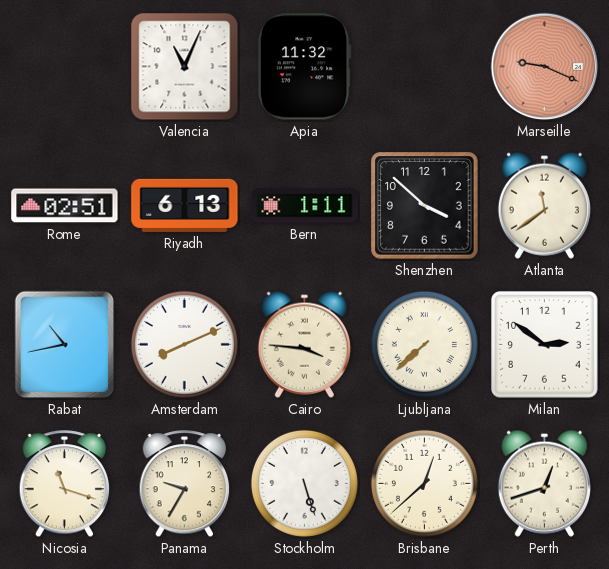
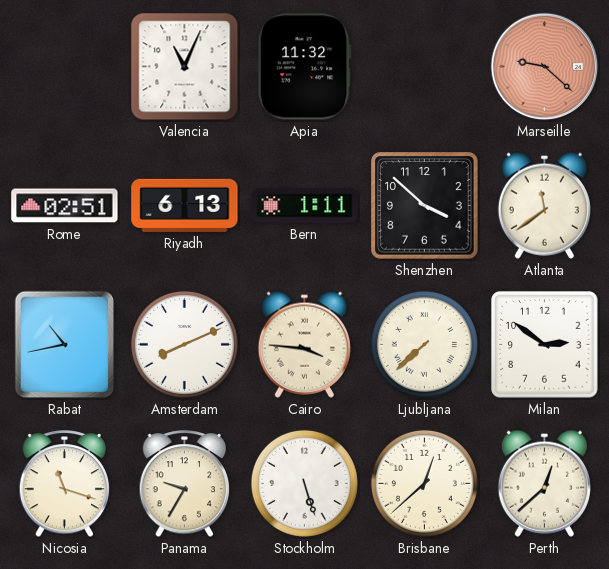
Marseille: 9:19 -> 9:22 (545, 67)
Perth: 12:42 -> 12:38 (544, 483)
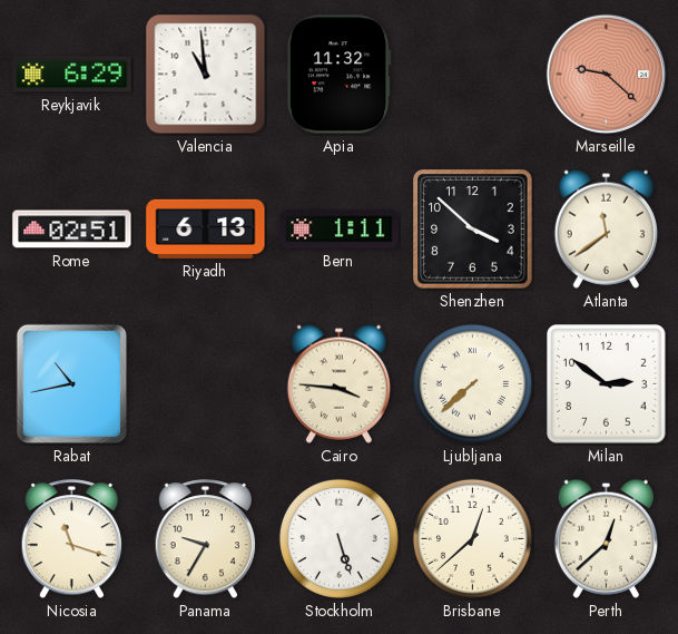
Reykjavik: none -> 6:29 (72, 75)
Valencia: 11:04 -> 10:59 (206, 75)
Amsterdam: 8:11 -> none (184, 344)
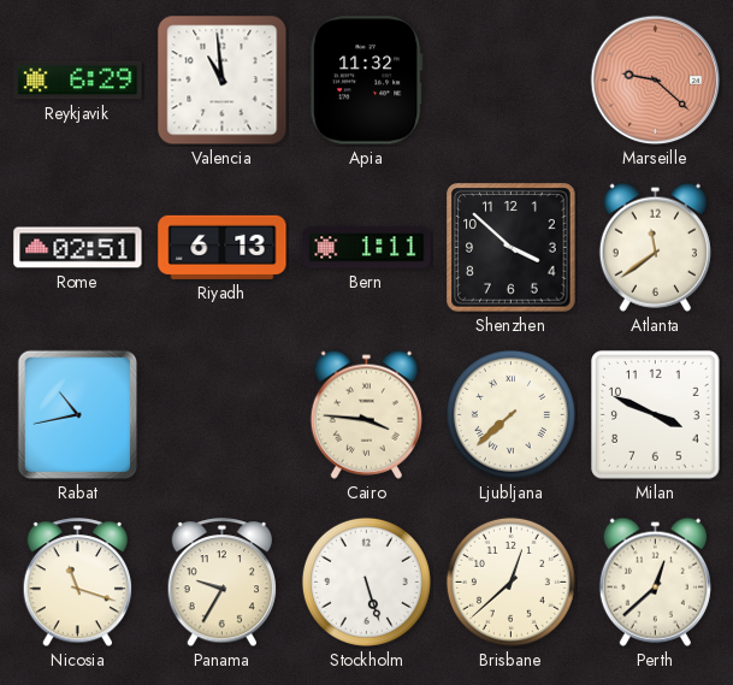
Milan: 2:51 -> 3:49 (656, 415)
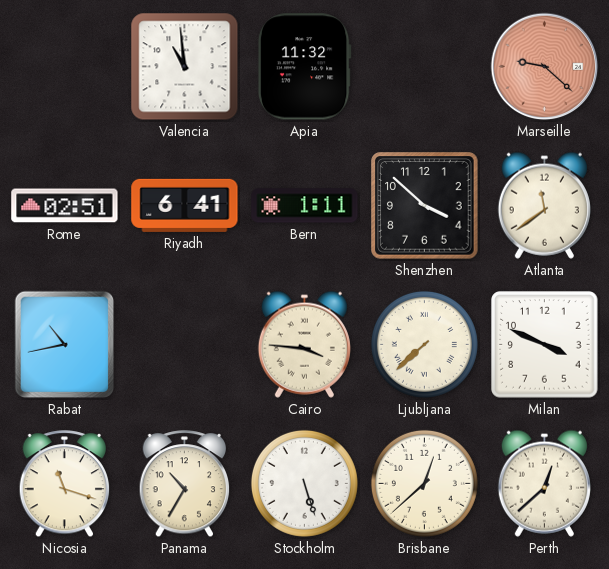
Reykjavik: 6:29 -> none (78, 81)
Riyadh: 6:13 -> 6:41 (185, 205)
Panama: 9:35 -> 10:35 (185, 484)
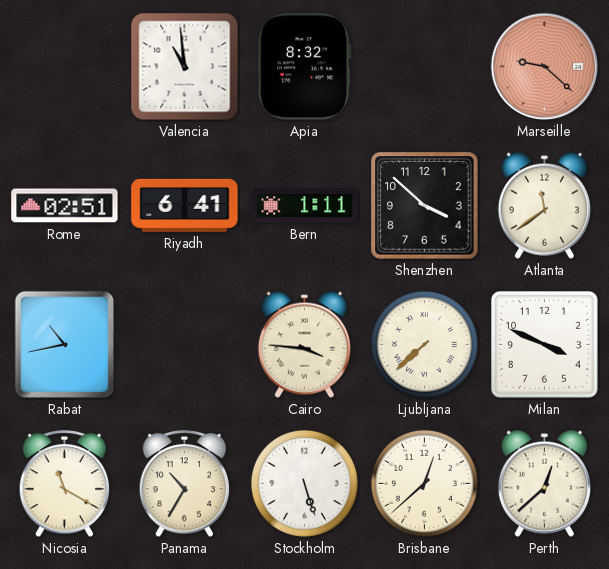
Apia: 11:32 -> 8:32 (304, 67)
Nicosia: 11:18 -> 11:20 (65, 484)
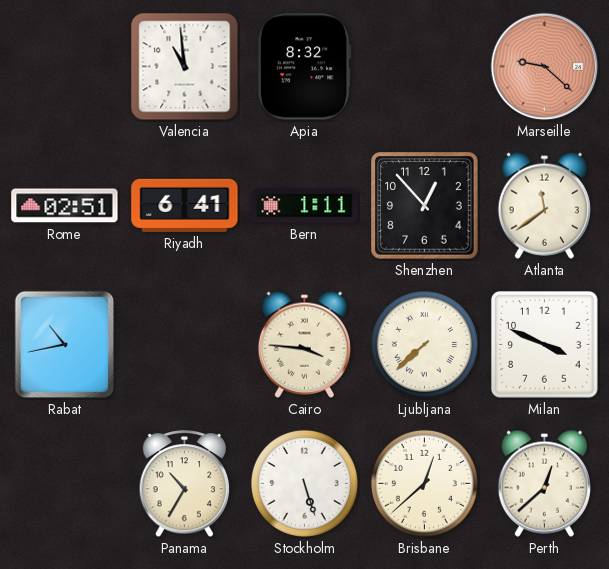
Shenzhen: 3:52 -> 12:53 (425, 206)
Nicosia: 11:20 -> none (65, 484)
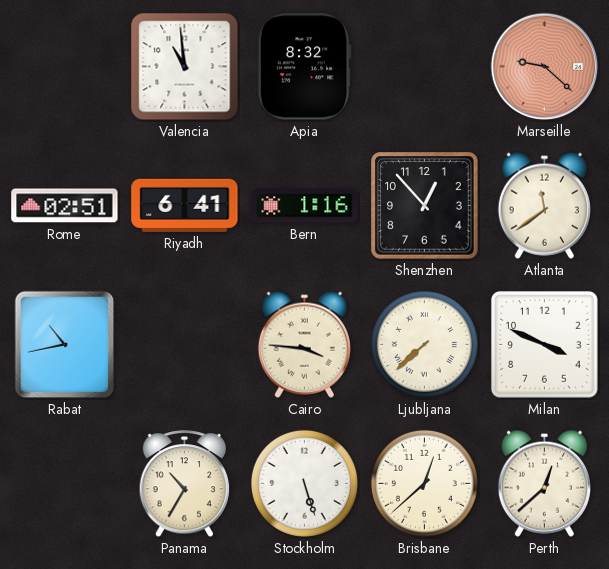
Bern: 1:11 -> 1:16 (305, 206)
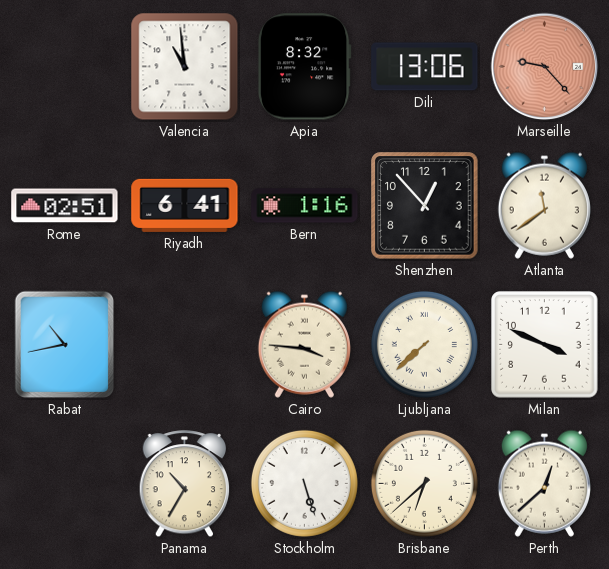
Dili: none -> 13:06 (425, 67)
Marseille: 9:22 -> 9:23 (545, 67)
Brisbane: 12:38 -> 6:38 (424, 483)
